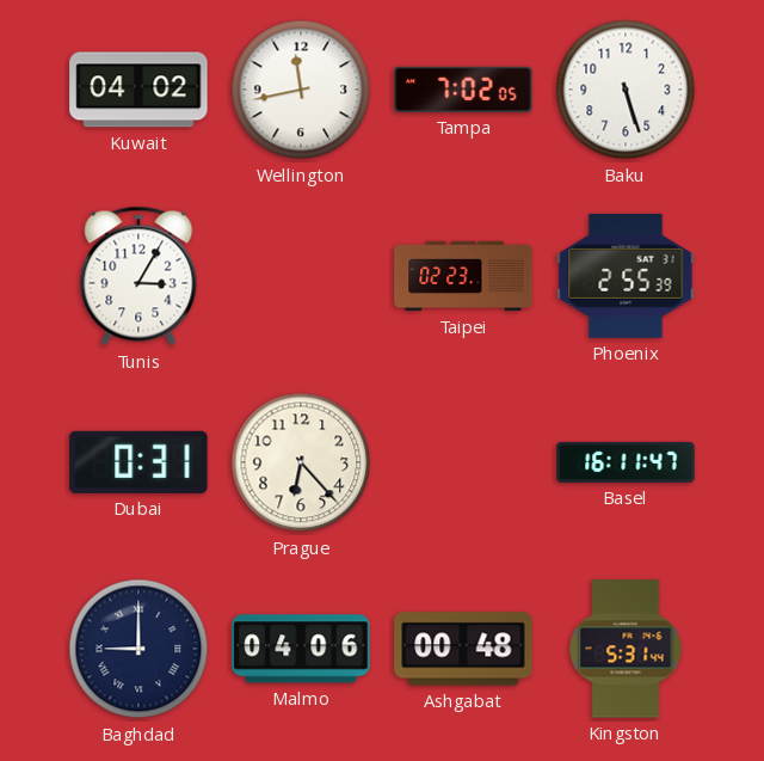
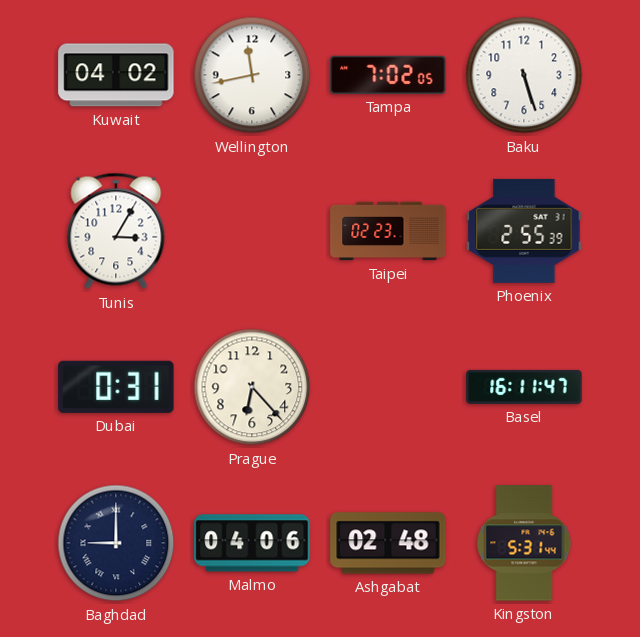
Ashgabat: 00:48 -> 02:48 (388, 543)
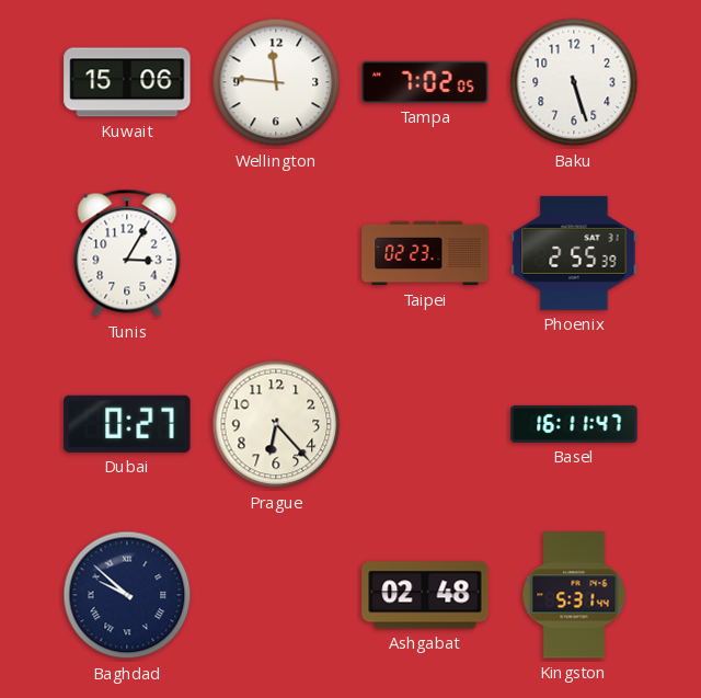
Kuwait: 04:02 -> 15:06 (127, 82)
Wellington: 11:43 -> 11:46 (276, 82)
Dubai: 0:31 -> 0:27 (127, 424)
Baghdad: 9:00 -> 9:52 (127, 595)
Malmo: 04:06 -> none (252, 543)
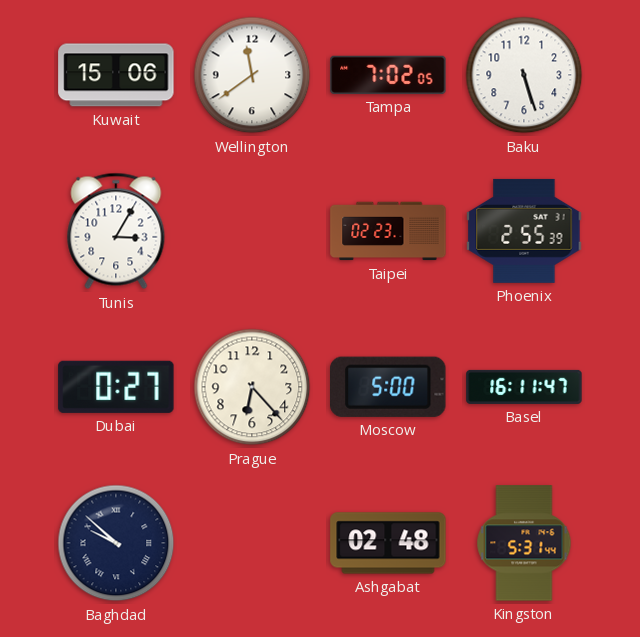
Wellington: 11:46 -> 11:39 (252, 75)
Moscow: none -> 5:00 (389, 387)
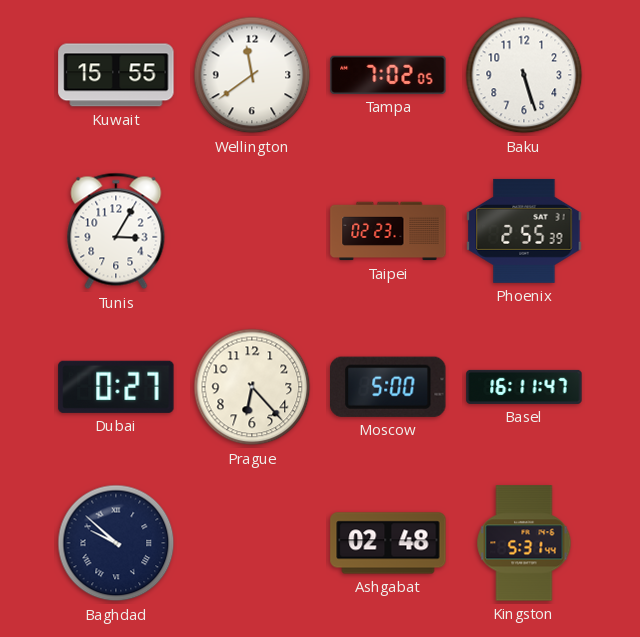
Kuwait: 15:06 -> 15:55 (116, 75)
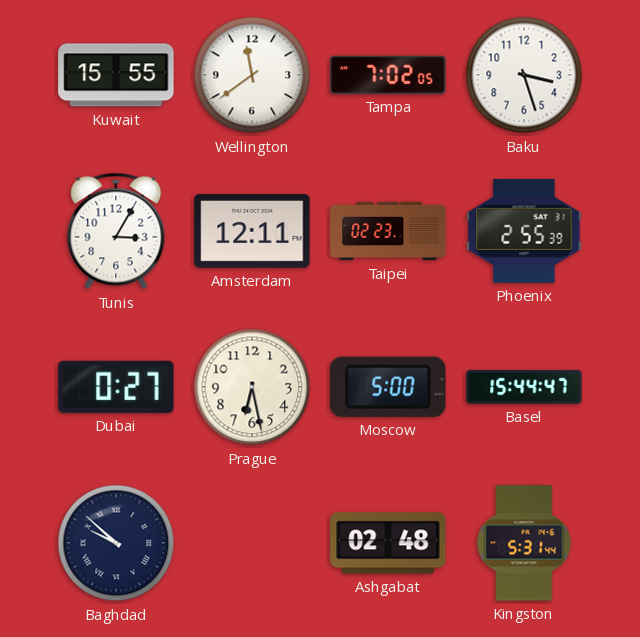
Baku: 5:27 -> 3:27 (524, 75)
Amsterdam: none -> 12:11 (252, 232)
Prague: 6:23 -> 6:28 (252, 387)
Basel: 16:11 -> 15:44 (524, 387)
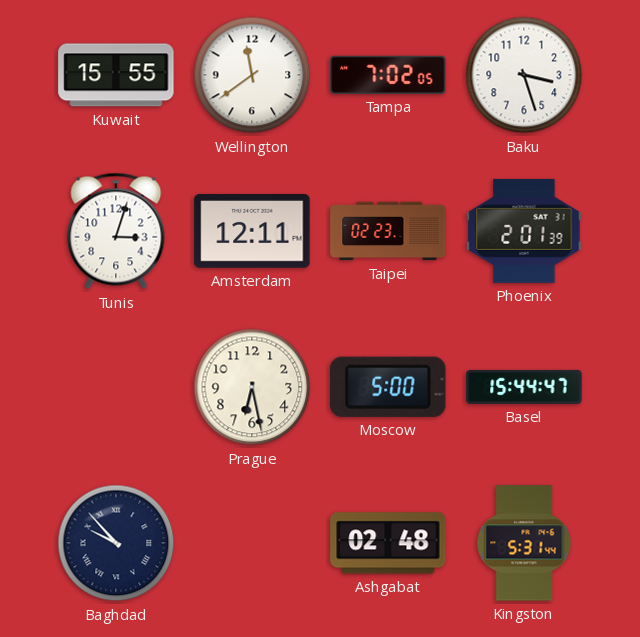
Tunis: 3:05 -> 3:03 (116, 231)
Phoenix: 2:55 -> 2:01 (524, 231)
Dubai: 0:27 -> none (116, 387)
Baghdad: 9:52 -> 9:53 (116, 543)
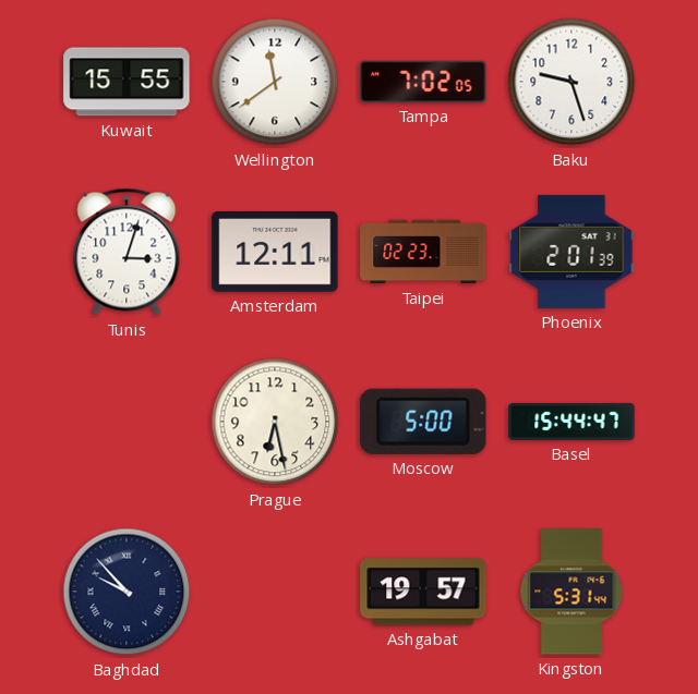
Baku: 3:27 -> 9:27 (571, 82)
Ashgabat: 02:48 -> 19:57 (423, 592)
